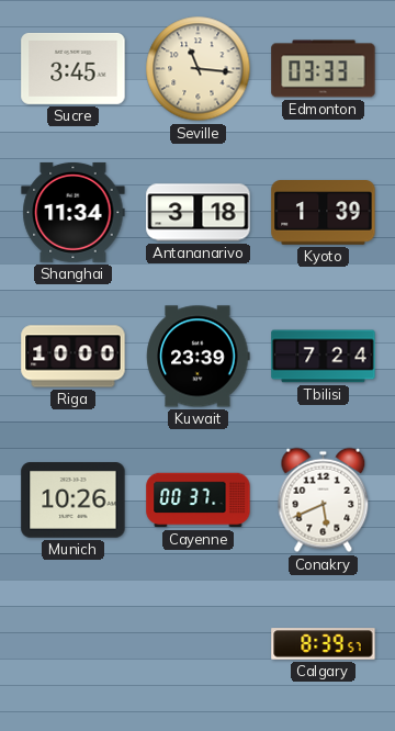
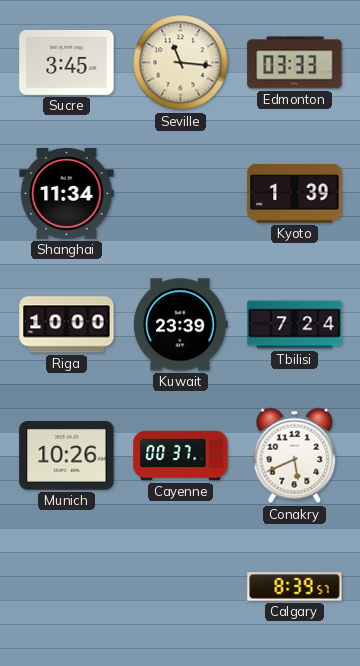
Antananarivo: 3:18 -> none (199, 213)
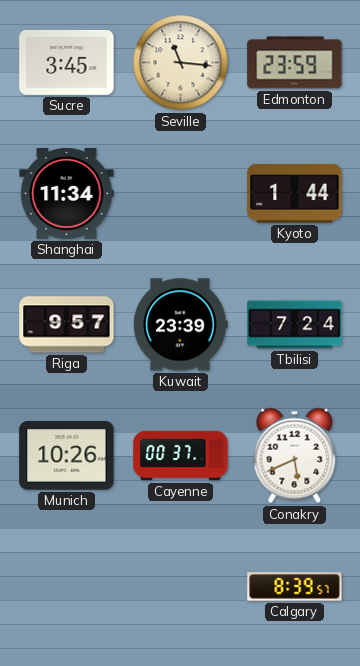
Edmonton: 03:33 -> 23:59 (295, 63)
Kyoto: 1:39 -> 1:44 (295, 194)
Riga: 10:00 -> 9:57 (67, 325)
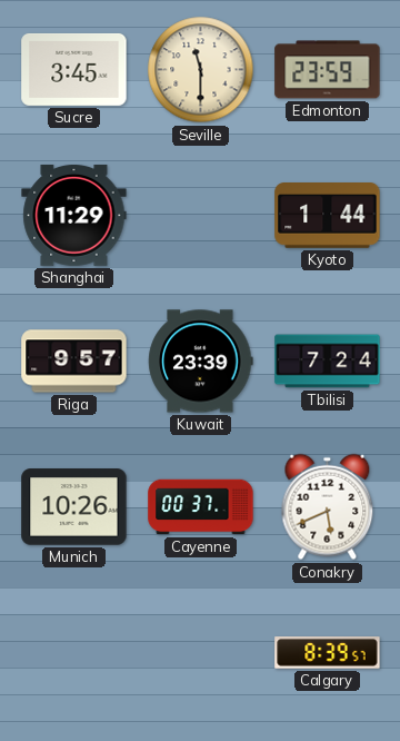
Seville: 11:16 -> 11:30 (201, 70)
Shanghai: 11:34 -> 11:29 (74, 215)
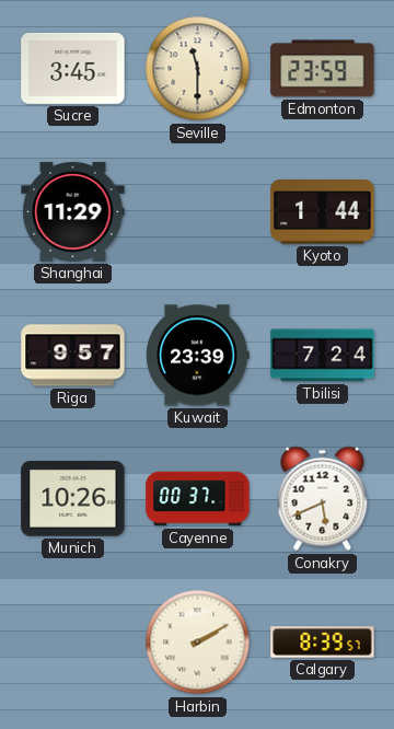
Harbin: none -> 2:10 (198, 643)
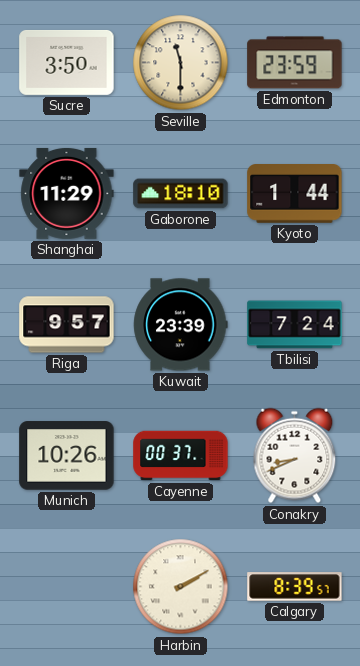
Sucre: 3:45 -> 3:50 (67, 62)
Gaborone: none -> 18:10 (181, 194)
Conakry: 5:41 -> 8:41 (295, 456)
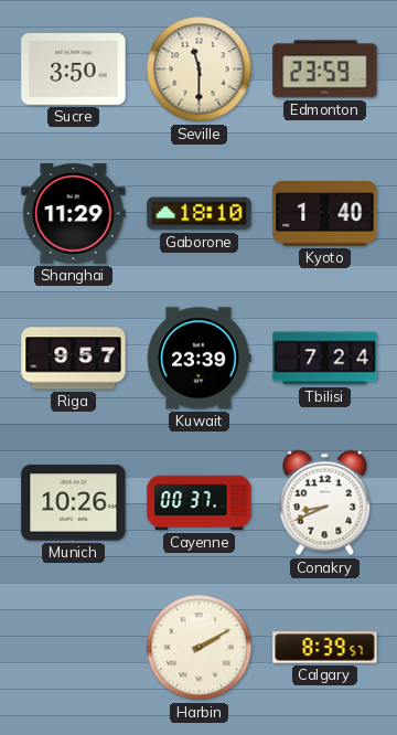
Kyoto: 1:44 -> 1:40 (325, 214)
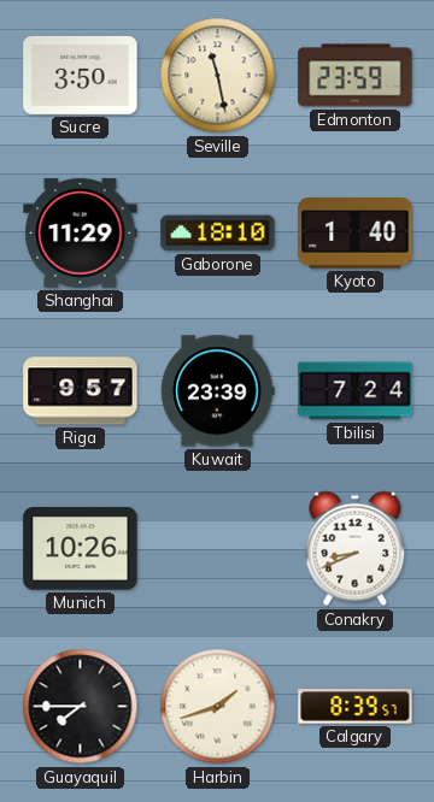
Seville: 11:30 -> 11:28 (218, 76)
Cayenne: 00:37 -> none (200, 503)
Guayaquil: none -> 7:45 (81, 707)
Harbin: 2:10 -> 1:42 (218, 707)
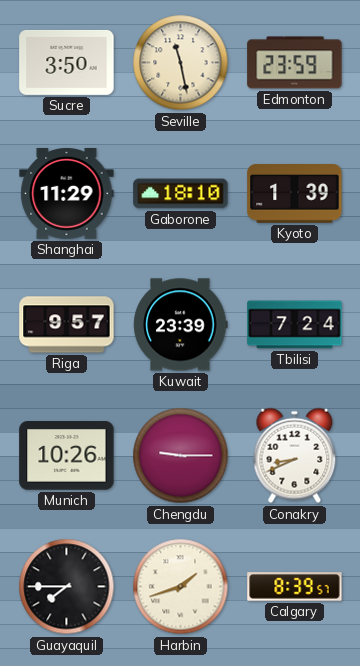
Kyoto: 1:40 -> 1:39 (295, 194)
Chengdu: none -> 9:15 (181, 456)
